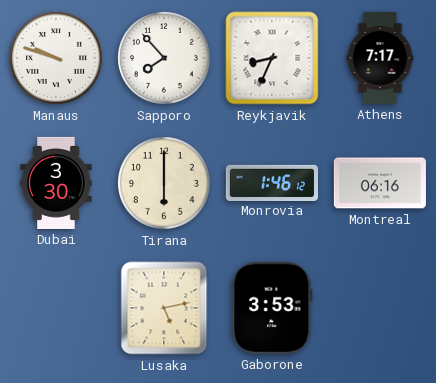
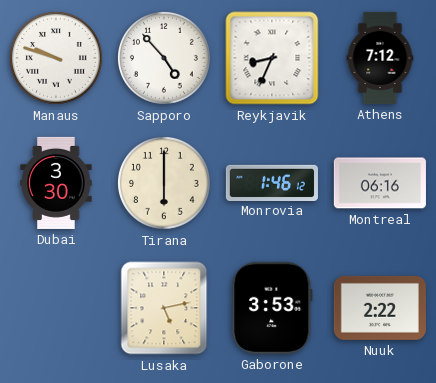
Sapporo: 7:53 -> 4:53 (165, 59)
Athens: 7:17 -> 7:12 (380, 58)
Nuuk: none -> 2:22 (380, 308)
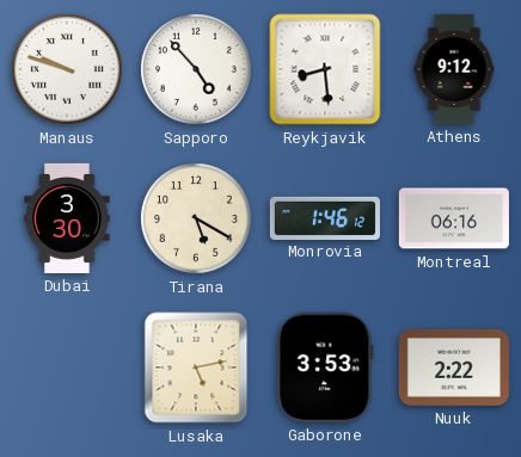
Reykjavik: 8:34 -> 8:29 (325, 69)
Athens: 7:12 -> 9:12 (454, 69)
Tirana: 6:00 -> 5:20 (197, 220)
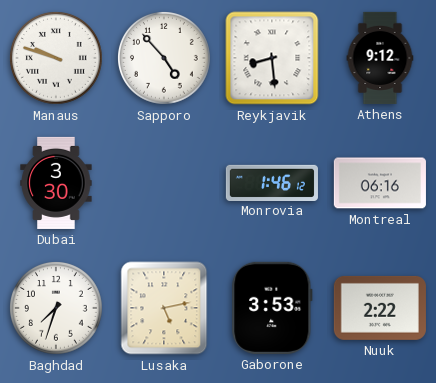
Tirana: 5:20 -> none (197, 220)
Baghdad: none -> 7:33 (57, 309)
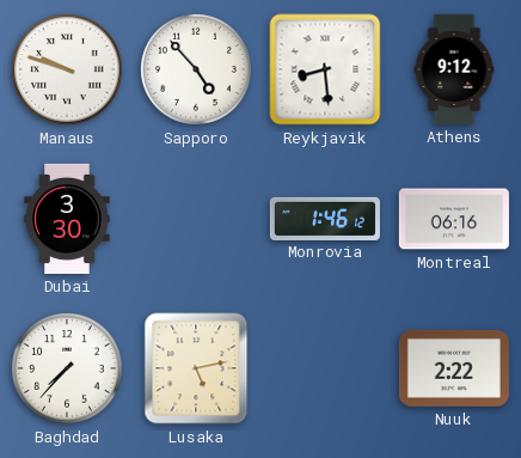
Baghdad: 7:33 -> 7:37 (68, 370)
Gaborone: 3:53 -> none (272, 308)
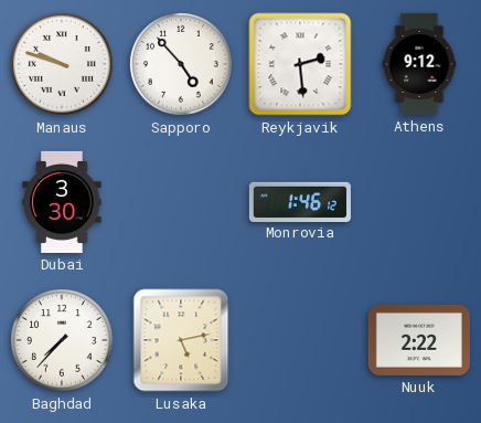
Reykjavik: 8:29 -> 2:29 (300, 64)
Montreal: 06:16 -> none (454, 219)
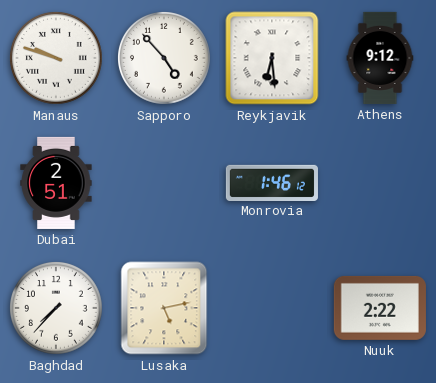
Reykjavik: 2:29 -> 6:29 (272, 58)
Dubai: 3:30 -> 2:51 (56, 183)
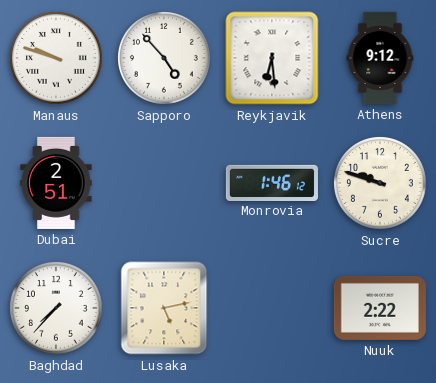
Sucre: none -> 9:48 (381, 184)
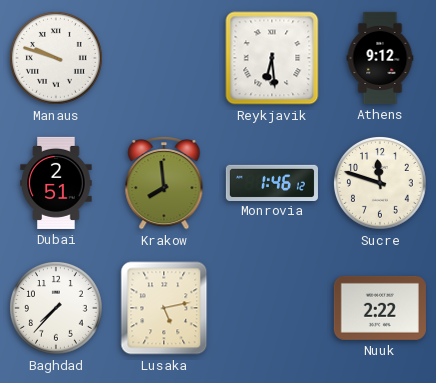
Sapporo: 4:53 -> none (165, 59)
Krakow: none -> 7:59 (164, 183)
Sucre: 9:48 -> 11:48 (381, 184)
